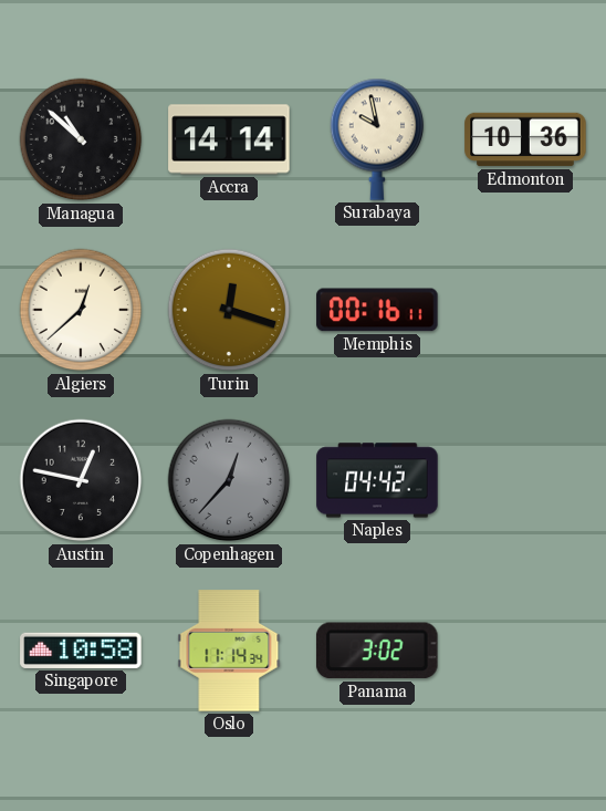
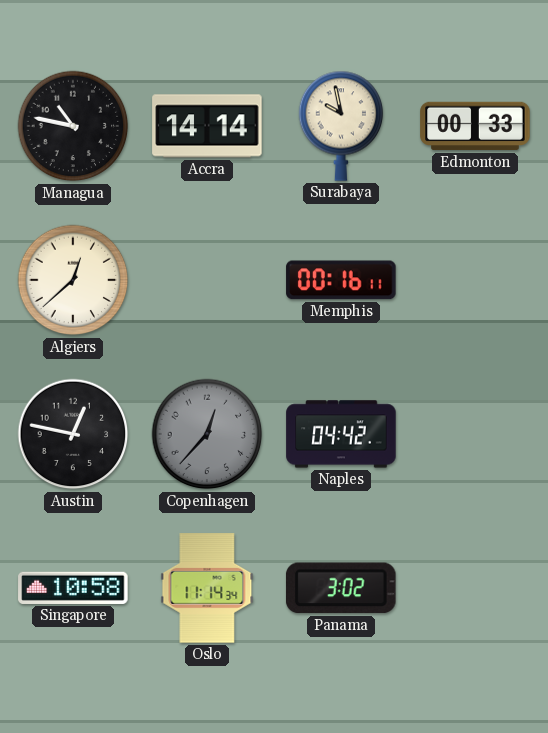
Managua: 10:52 -> 10:47 (73, 126)
Edmonton: 10:36 -> 00:33 (475, 126)
Turin: 12:18 -> none (229, 310)
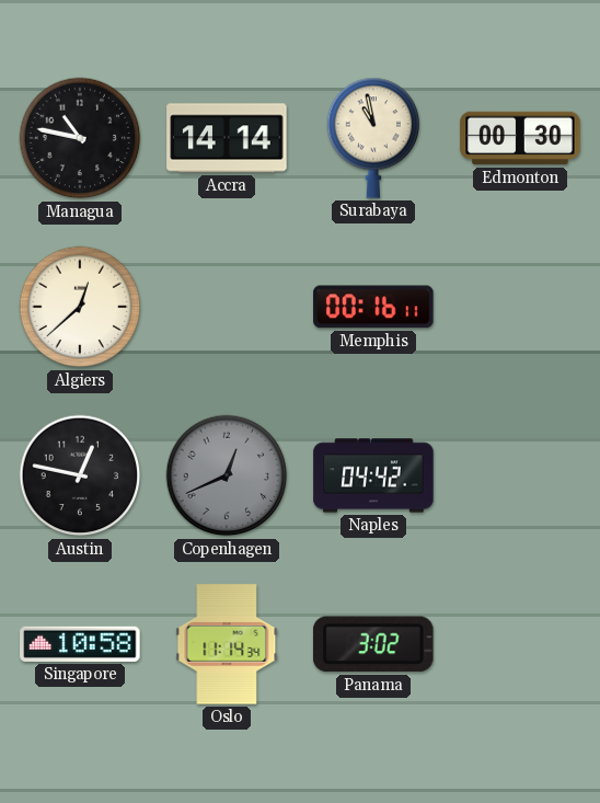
Surabaya: 9:58 -> 10:58 (373, 138)
Edmonton: 00:33 -> 00:30 (520, 138)
Copenhagen: 12:37 -> 12:41 (227, 475)
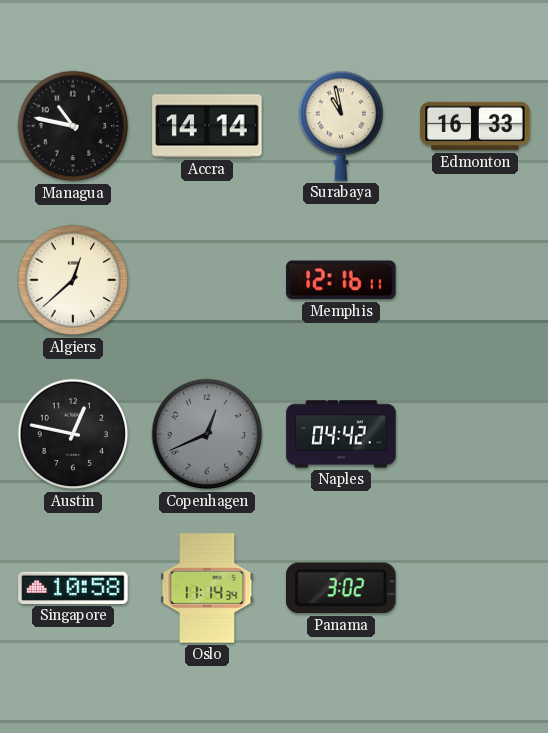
Edmonton: 00:30 -> 16:33 (475, 126)
Memphis: 00:16 -> 12:16 (341, 280)
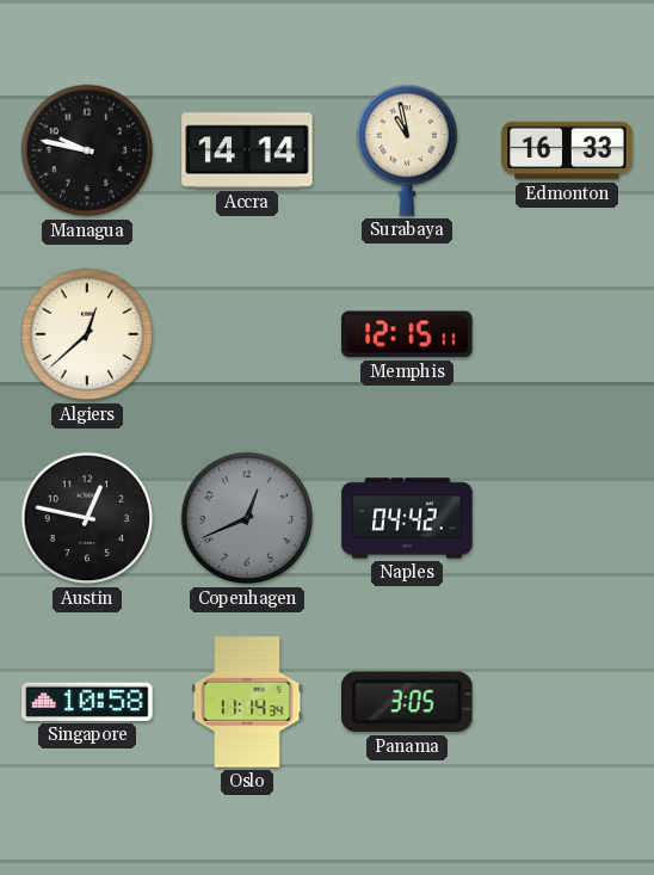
Managua: 10:47 -> 9:47 (87, 150)
Memphis: 12:16 -> 12:15 (407, 334)
Panama: 3:02 -> 3:05 (407, 702)
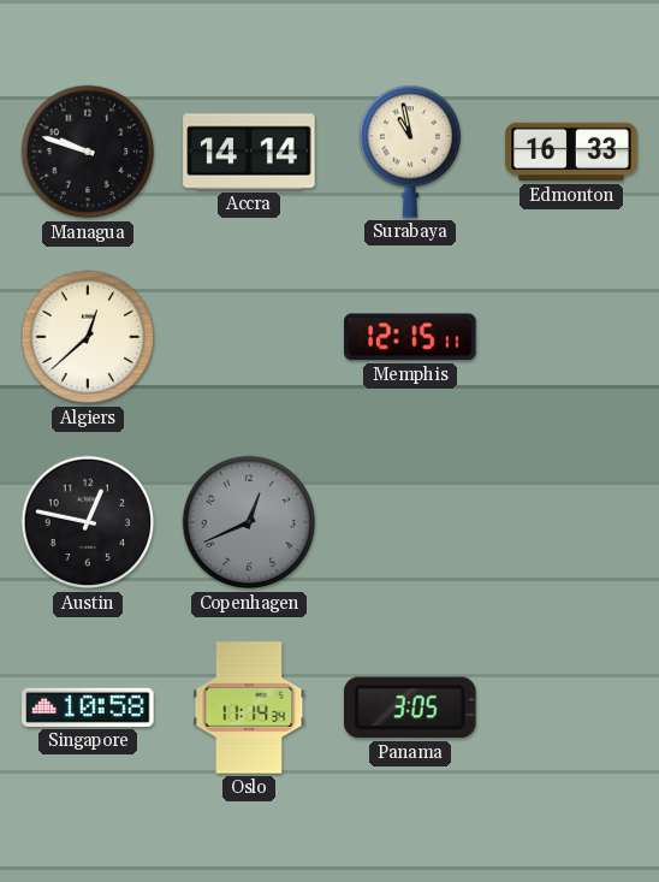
Managua: 9:47 -> 9:48 (88, 152)
Naples: 04:42 -> none (407, 518)
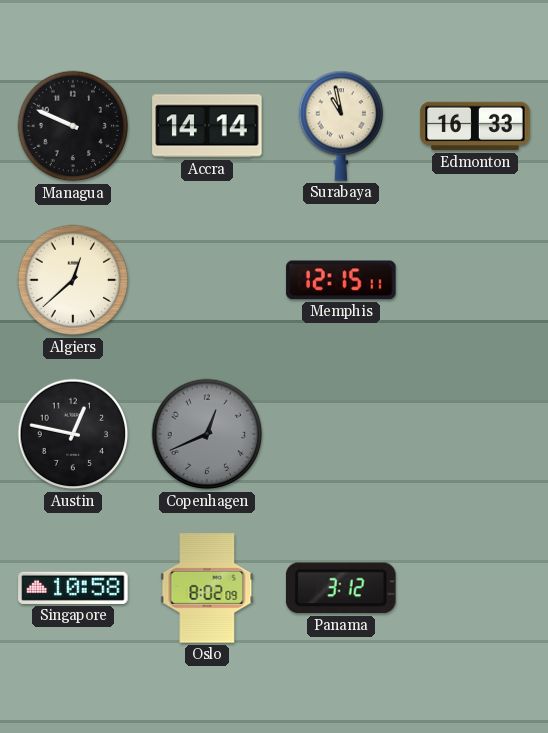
Managua: 9:48 -> 9:49 (73, 126)
Oslo: 11:14 -> 8:02 (207, 588)
Panama: 3:05 -> 3:12 (341, 588)
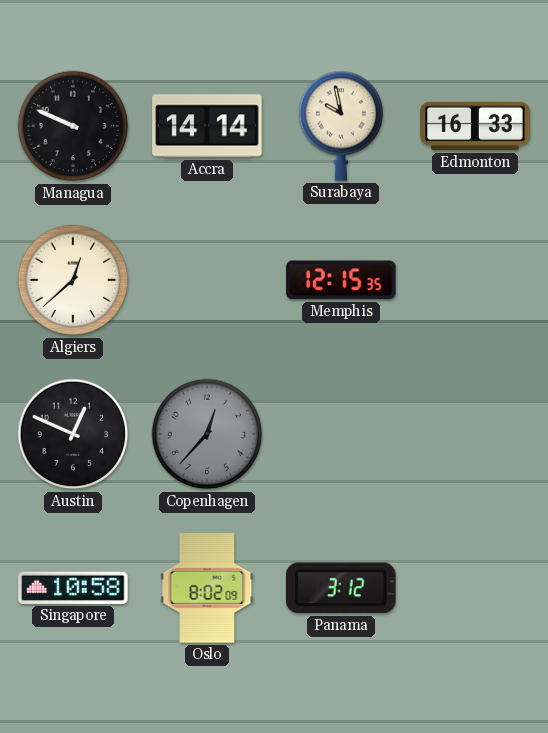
Surabaya: 10:58 -> 9:58 (341, 126)
Memphis: 12:15:11 -> 12:15:35 (341, 280)
Austin: 12:47 -> 12:49 (73, 434)
Copenhagen: 12:41 -> 12:37 (207, 434)
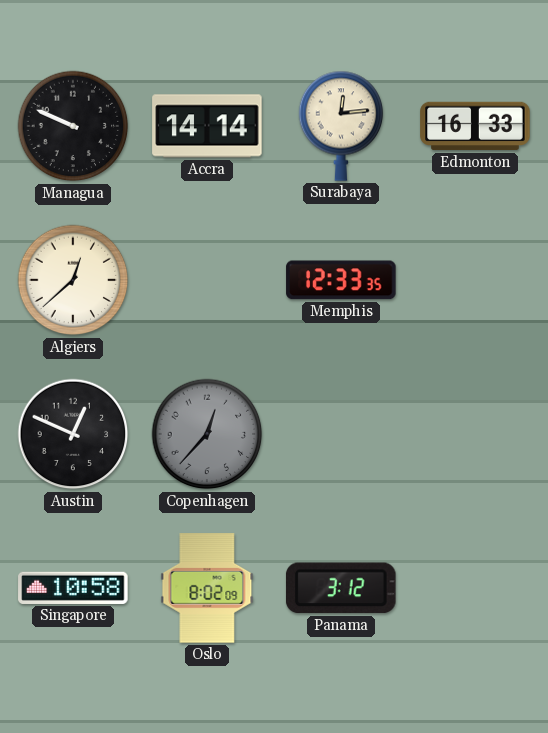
Surabaya: 9:58 -> 12:14 (341, 126)
Memphis: 12:15 -> 12:33 (341, 280)
